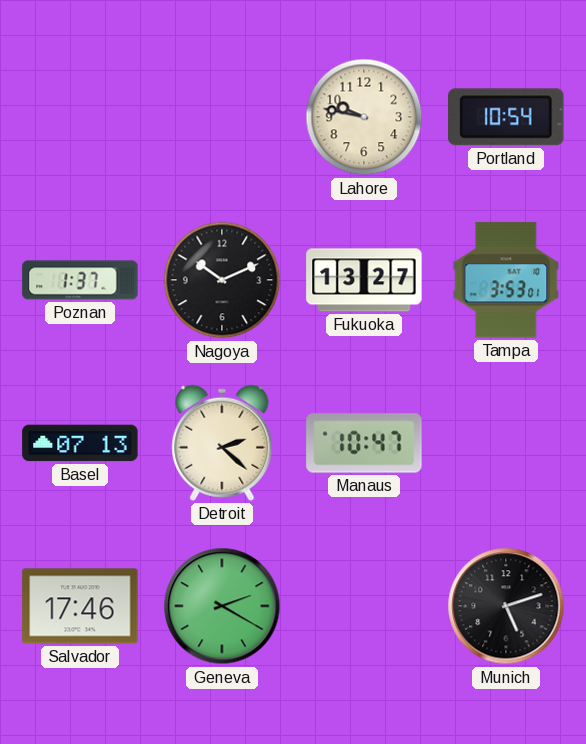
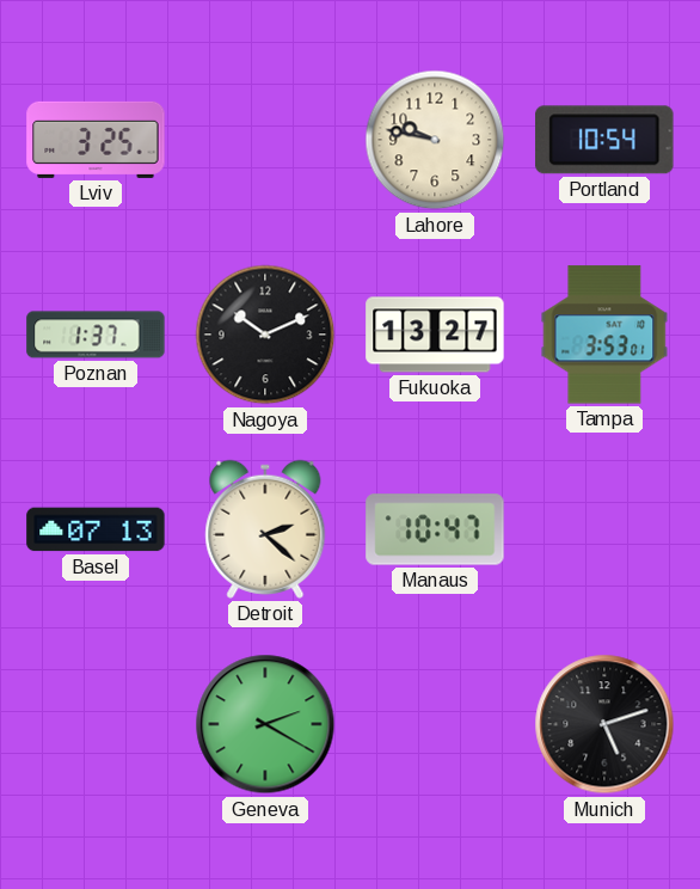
Lviv: none -> 3:25 (96, 140)
Salvador: 17:46 -> none (80, 606)
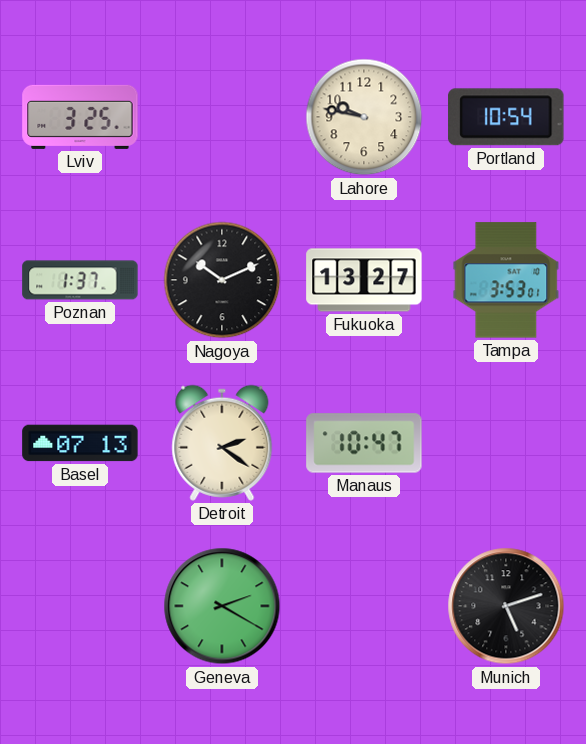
Detroit: 2:22 -> 2:21 (222, 443)
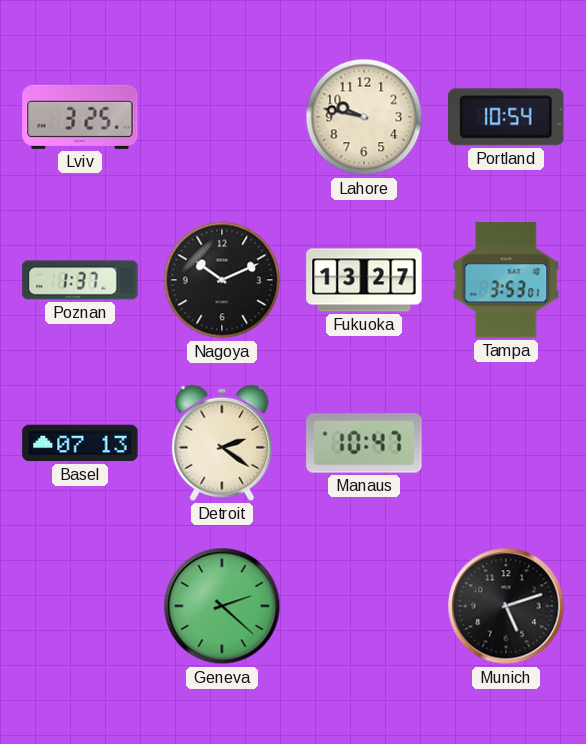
Geneva: 2:20 -> 2:22 (222, 606)
